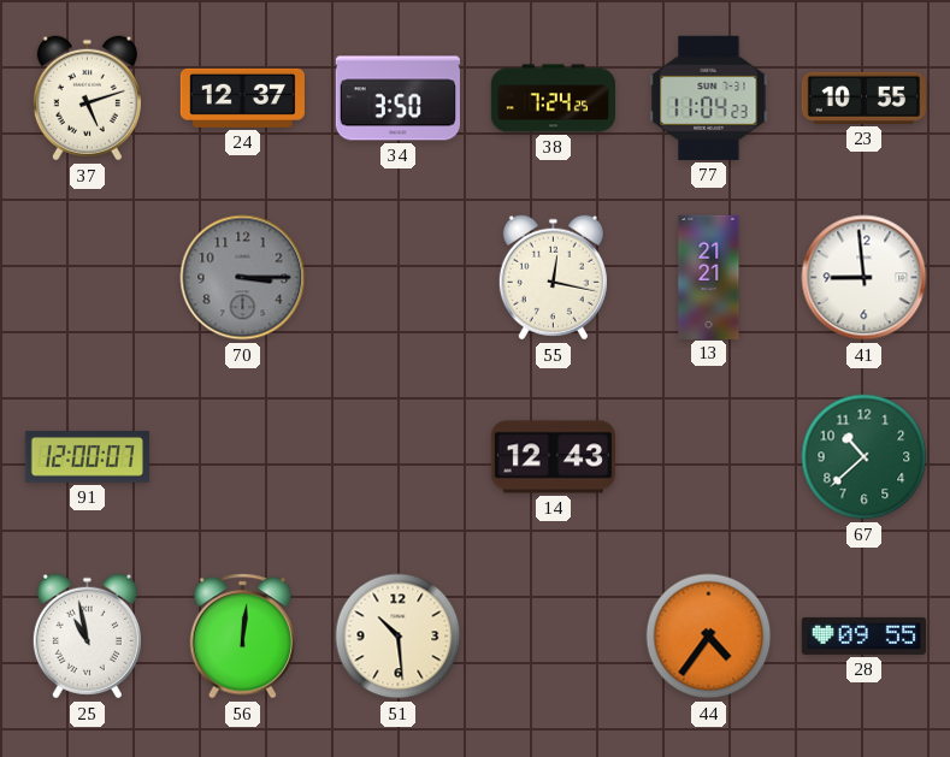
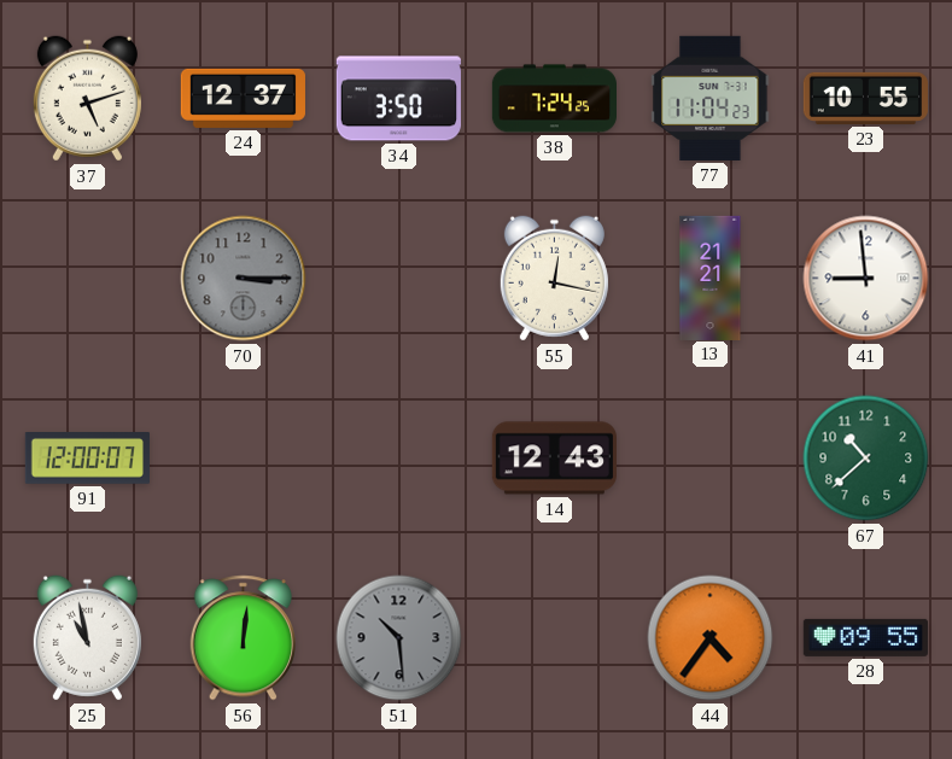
51 dial: cream -> grey (399, 638)
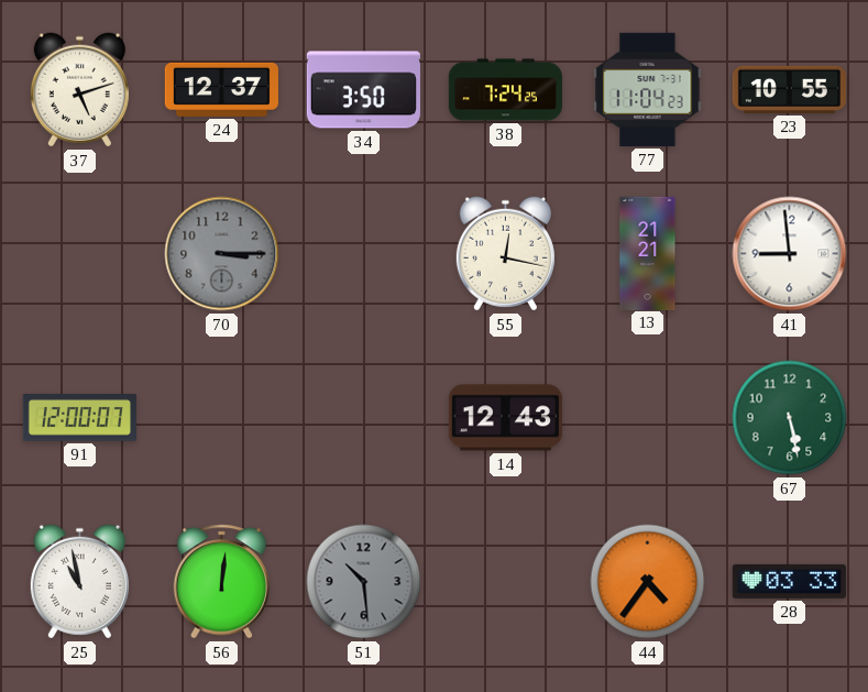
67: 10:38 -> 5:28 (790, 418)
28: 09:55 -> 03:33 (789, 581)
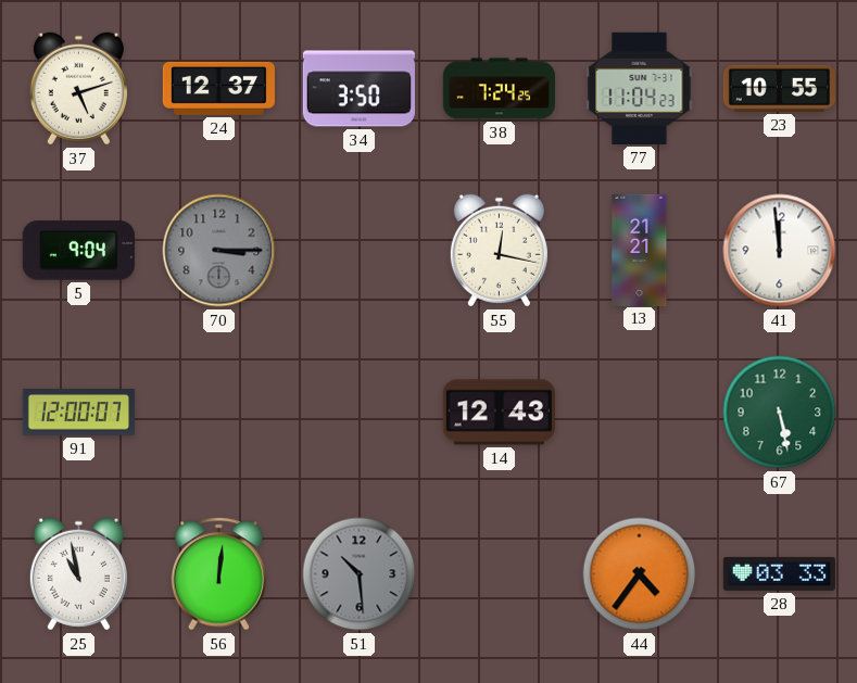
5: none -> 9:04 (78, 251)
41: 8:59 -> 11:59 (780, 251)
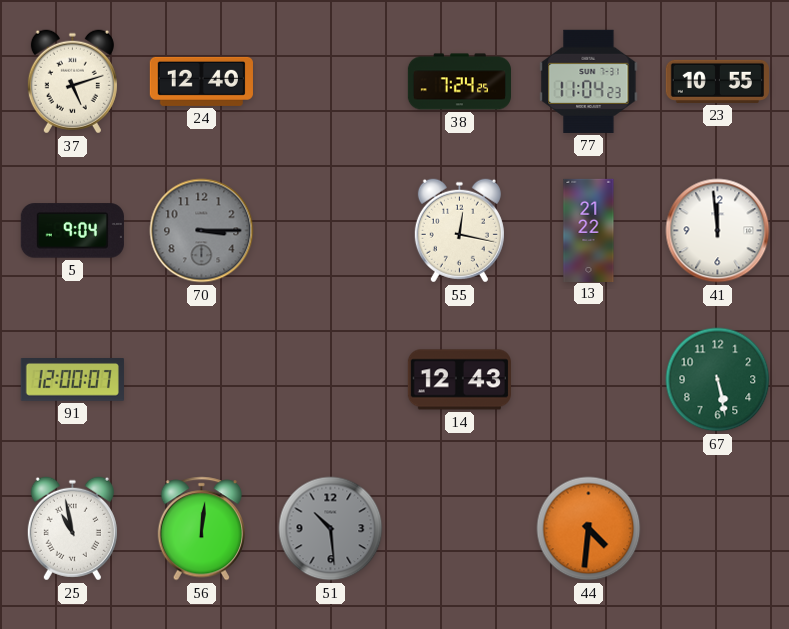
24: 12:37 -> 12:40 (201, 81)
34: 3:50 -> none (358, 89)
13: 21:21 -> 21:22 (589, 230)
44: 4:36 -> 4:31 (589, 529)
28: 03:33 -> none (779, 573)
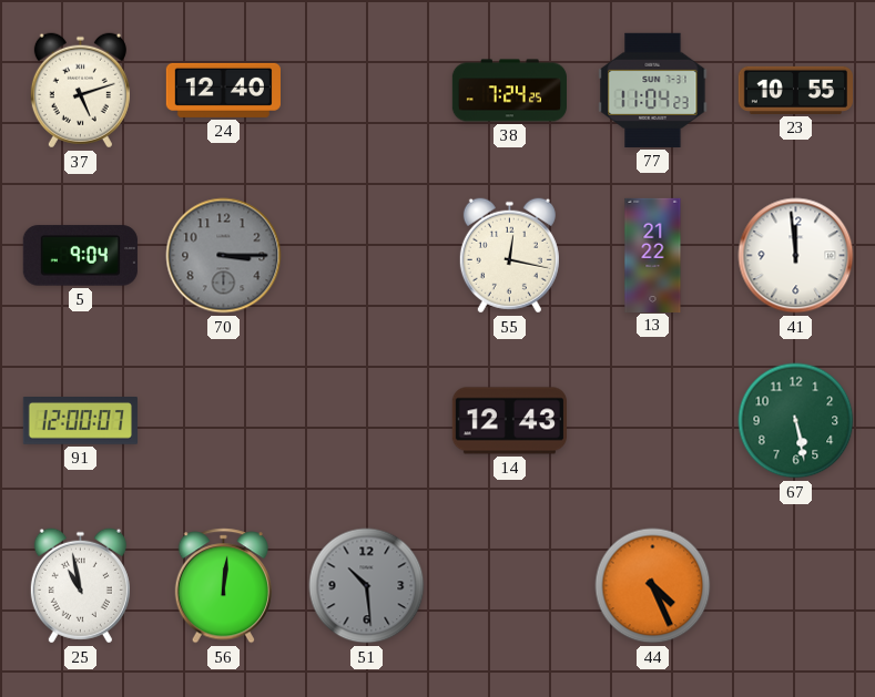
44: 4:31 -> 4:26 (653, 586)
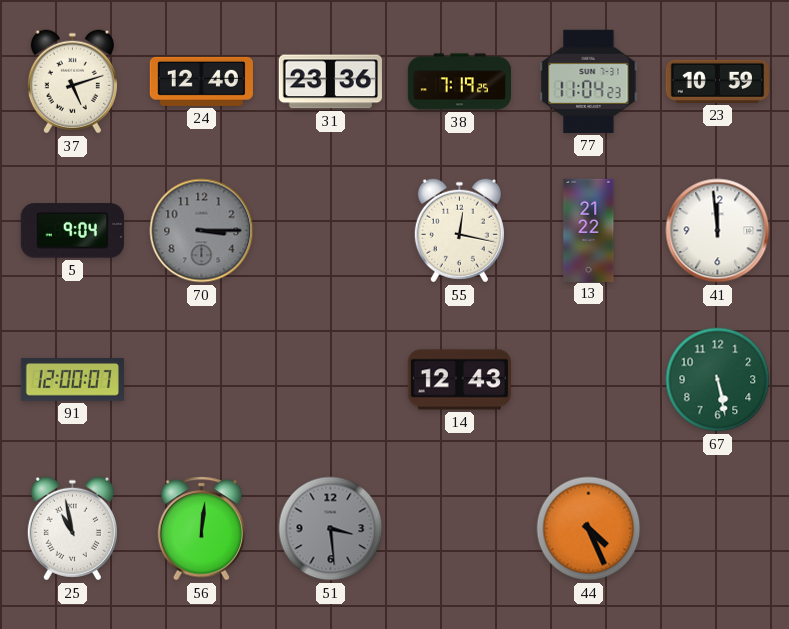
31: none -> 23:36 (330, 82)
38: 7:24 -> 7:19 (459, 82)
23: 10:55 -> 10:59 (717, 81)
51: 10:29 -> 3:29 (331, 529)
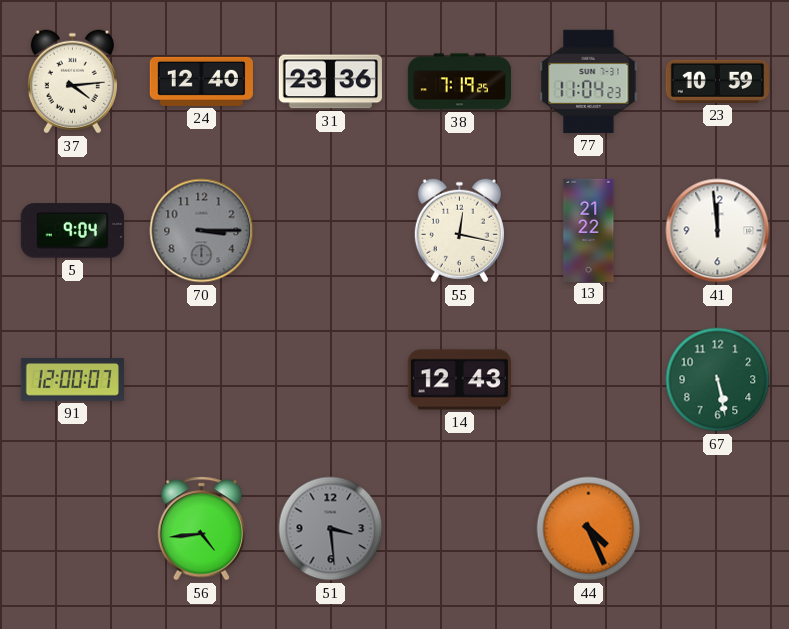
37: 5:12 -> 4:14 (72, 82)
25: 10:58 -> none (72, 529)
56: 12:01 -> 4:44 (201, 529)
